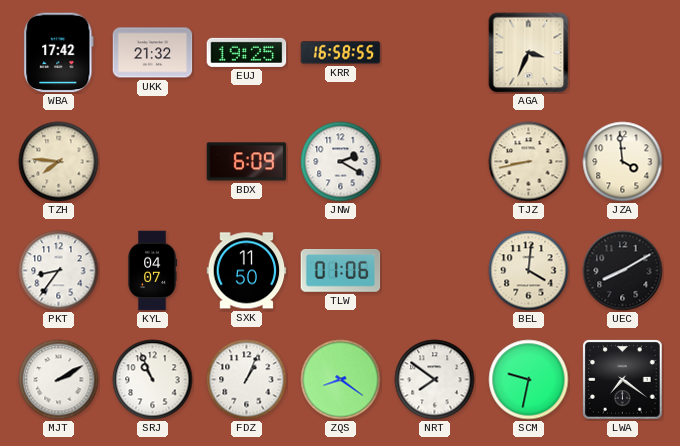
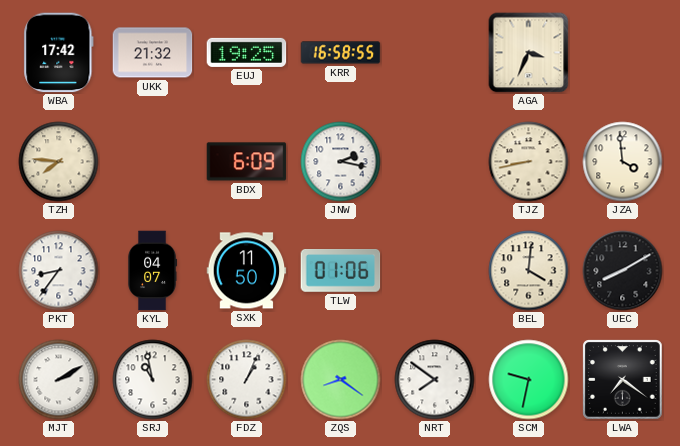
JNW: 2:20 -> 2:17 (341, 162)
SRJ: 10:56 -> 10:58 (153, 380)
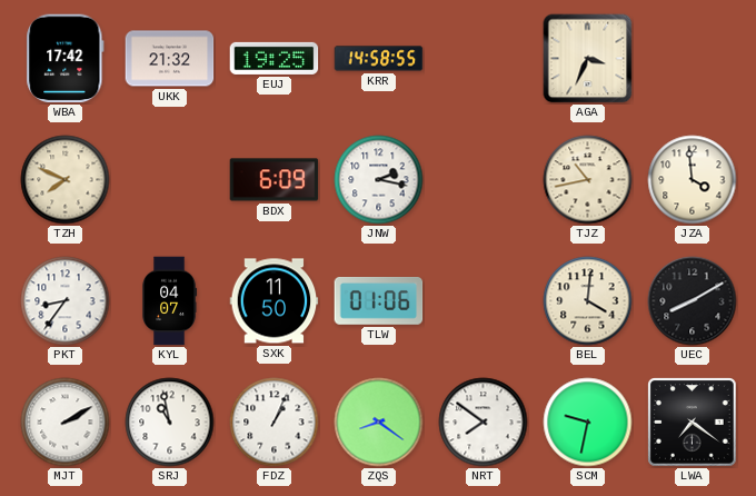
KRR: 16:58 -> 14:58 (379, 59)
TZH: 7:46 -> 7:49 (66, 180)
TJZ: 8:43 -> 10:43 (588, 180)
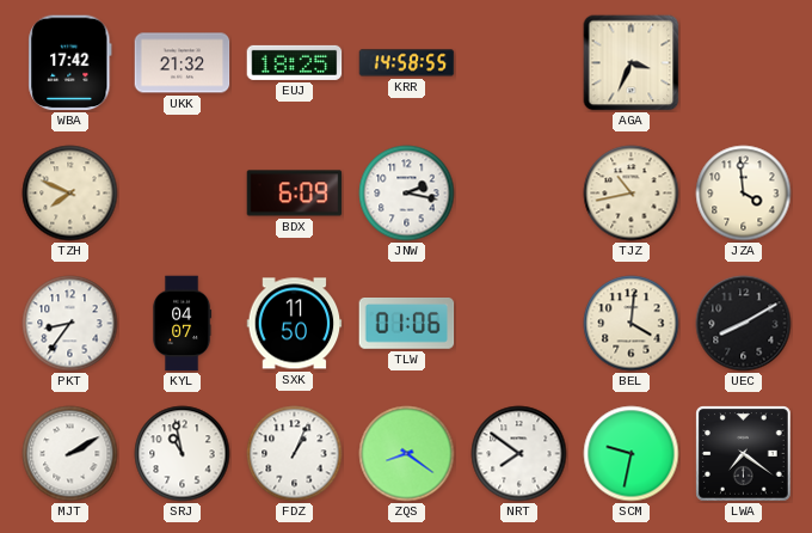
EUJ: 19:25 -> 18:25 (295, 62)
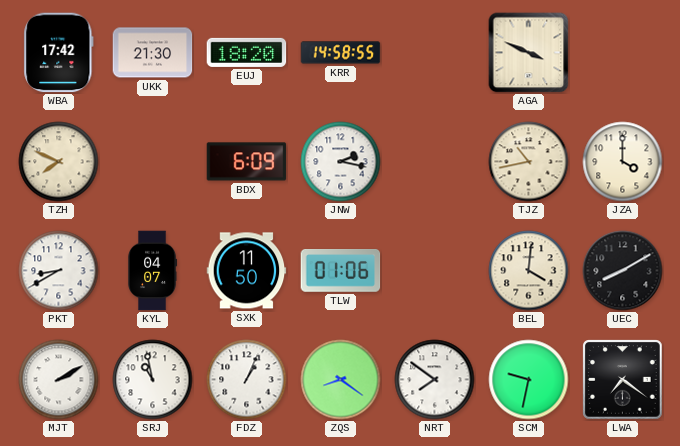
UKK: 21:32 -> 21:30 (153, 53)
EUJ: 18:25 -> 18:20 (247, 52)
AGA: 3:34 -> 3:49 (529, 53)
JZA: 3:59 -> 4:00 (623, 162)
PKT: 8:36 -> 8:40 (59, 271)
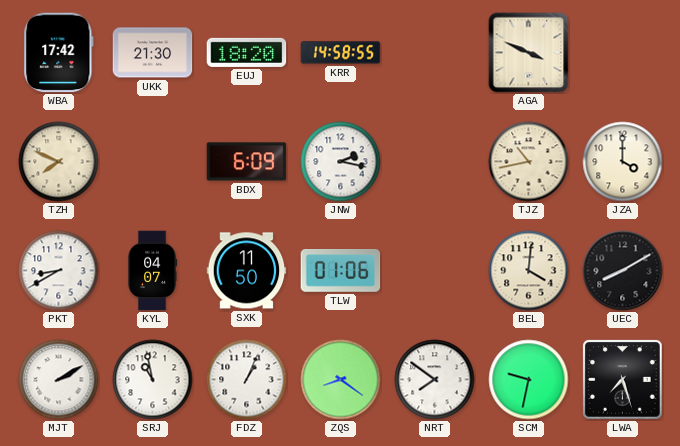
LWA: 7:21 -> 7:27 (623, 380)
